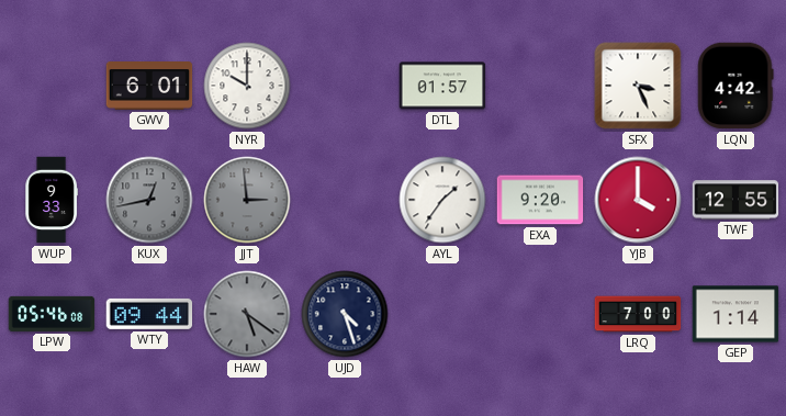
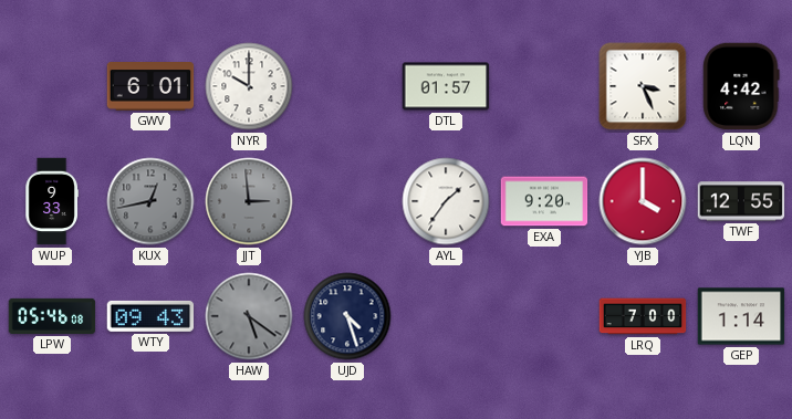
WTY: 09:44 -> 09:43 (150, 316)
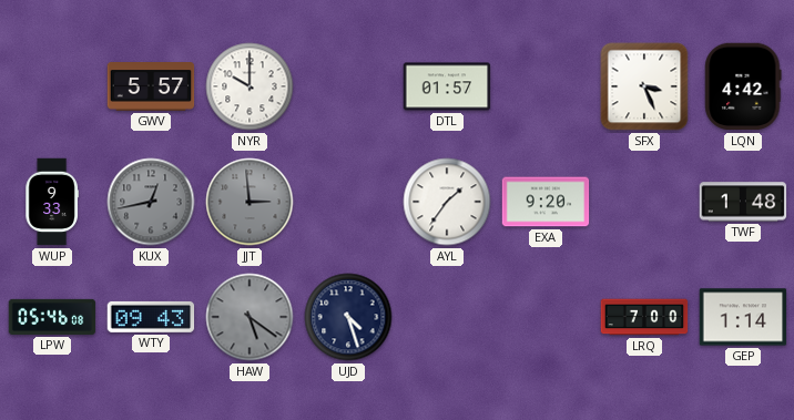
GWV: 6:01 -> 5:57 (151, 88)
YJB: 4:00 -> none (643, 201)
TWF: 12:55 -> 1:48 (743, 202)
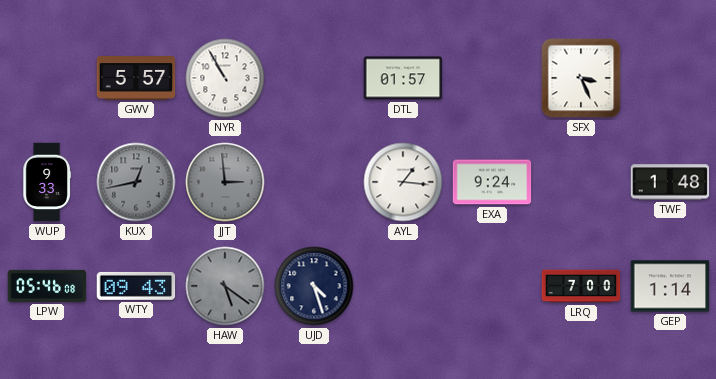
NYR: 10:00 -> 10:55 (225, 78)
LQN: 4:42 -> none (743, 86)
AYL: 1:36 -> 1:16 (403, 182)
EXA: 9:20 -> 9:24 (492, 182)
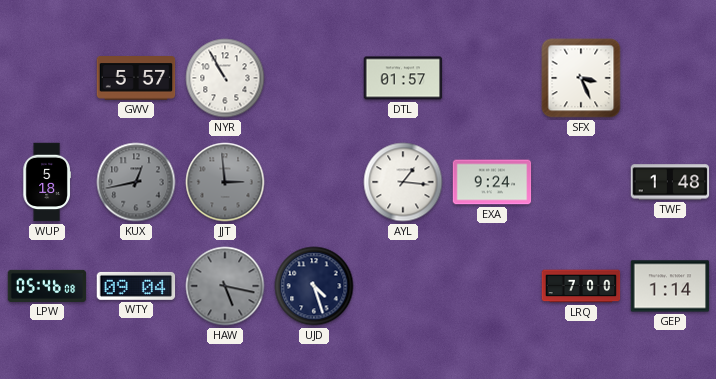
WUP: 9:33 -> 5:18 (47, 182)
WTY: 09:43 -> 09:04 (136, 286)
HAW: 5:21 -> 5:17 (225, 286)
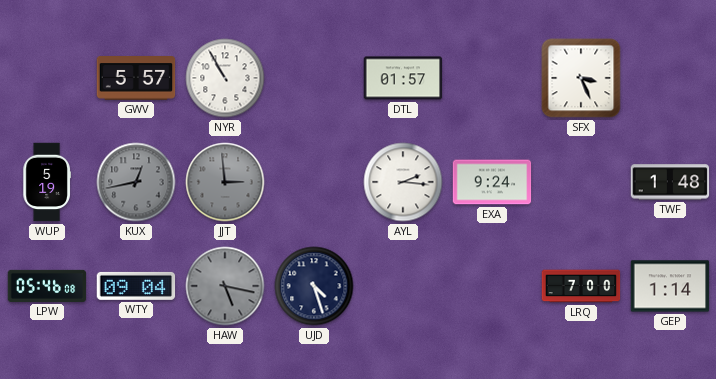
WUP: 5:18 -> 5:19 (47, 182)
AYL: 1:16 -> 2:16 (403, 182)
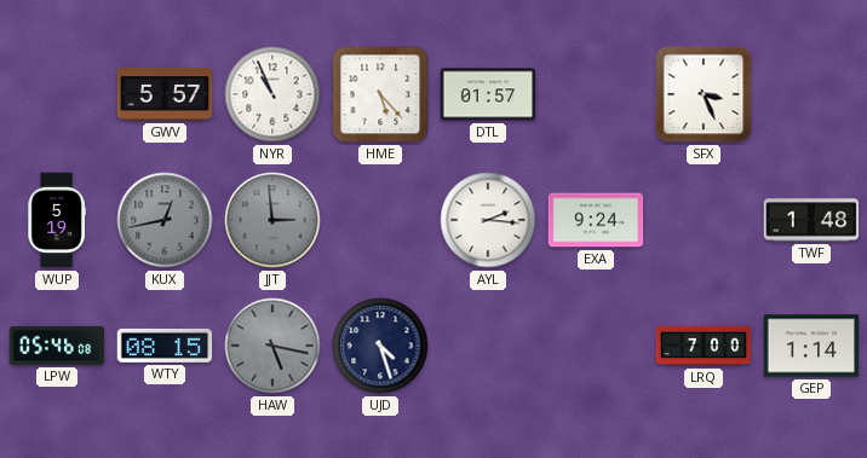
NYR: 10:55 -> 10:56 (272, 94)
HME: none -> 5:23 (380, 94)
WTY: 09:04 -> 08:15 (165, 346)
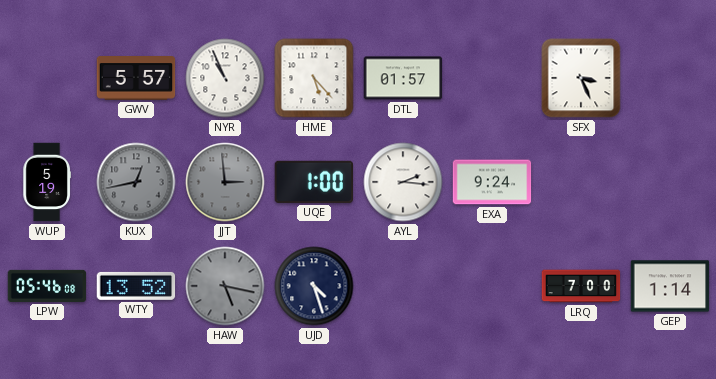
UQE: none -> 1:00 (313, 182)
TWF: 1:48 -> none (811, 220)
WTY: 08:15 -> 13:52 (136, 286)
